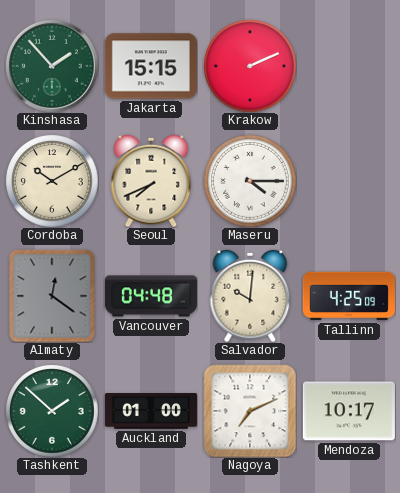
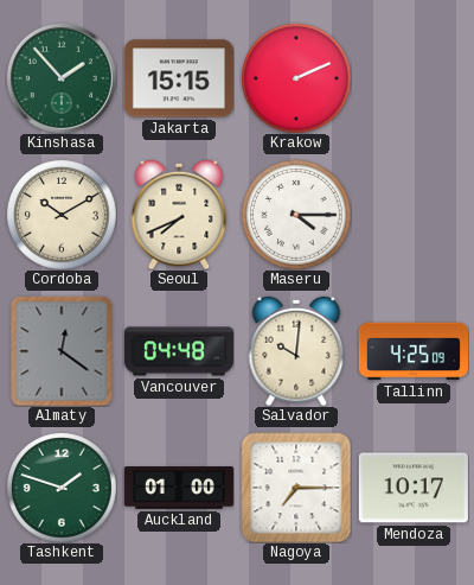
Tashkent: 1:52 -> 1:48 (62, 488)
Nagoya: 7:11 -> 7:15 (296, 488)
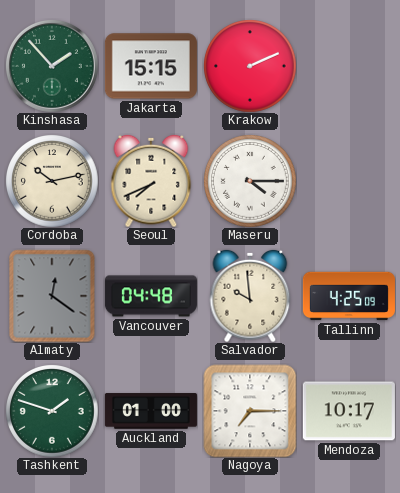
Cordoba: 10:10 -> 10:13 (52, 181)
Salvador: 10:01 -> 9:59 (250, 296)
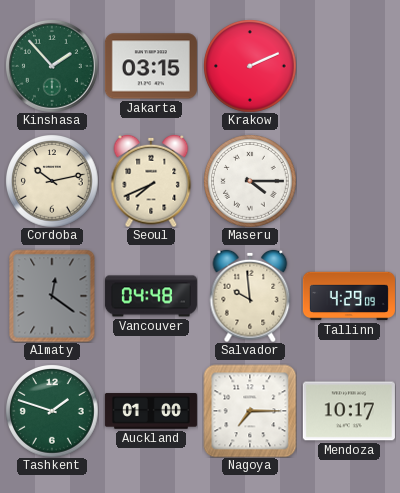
Jakarta: 15:15 -> 03:15 (151, 66)
Tallinn: 4:25 -> 4:29 (349, 296)
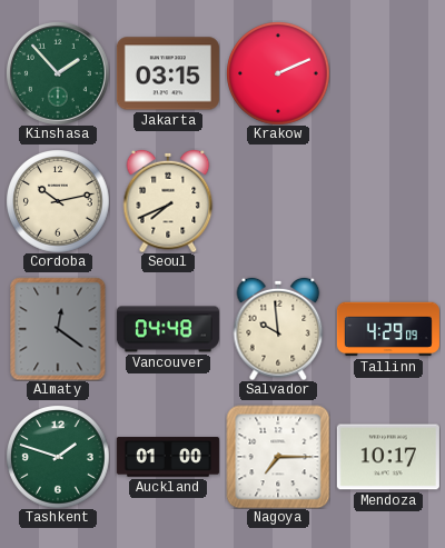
Maseru: 4:15 -> none (250, 181)
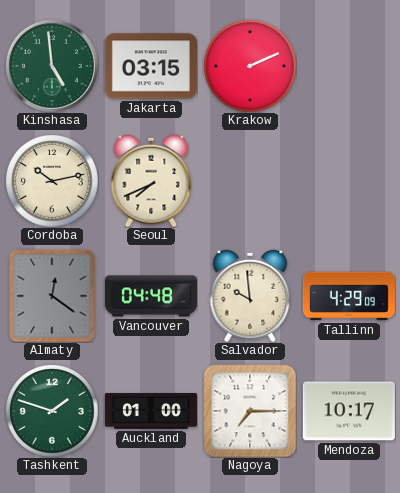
Kinshasa: 1:53 -> 4:59 (52, 66)
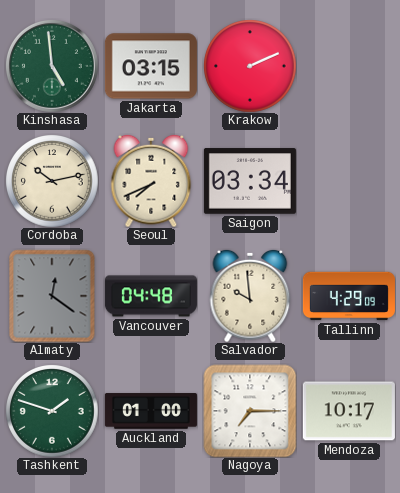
Saigon: none -> 03:34 (250, 181)
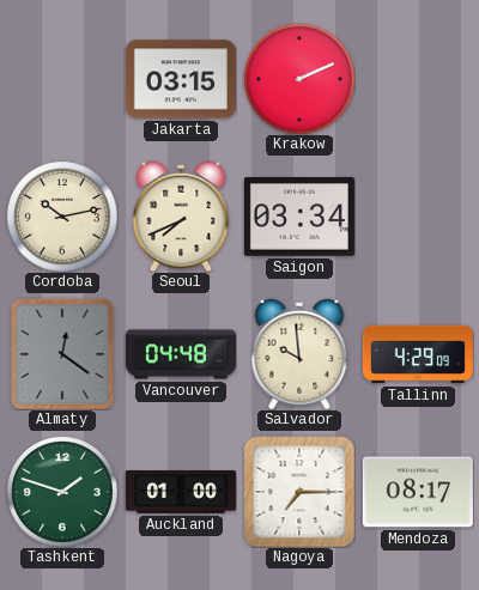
Kinshasa: 4:59 -> none (52, 66)
Mendoza: 10:17 -> 08:17 (418, 492)
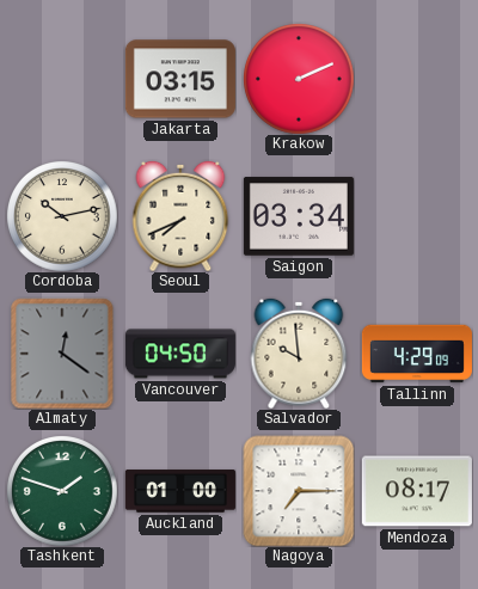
Vancouver: 04:48 -> 04:50 (180, 354)
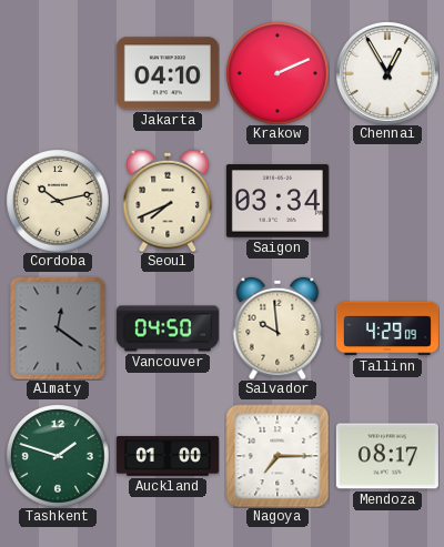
Jakarta: 03:15 -> 04:10 (168, 73)
Chennai: none -> 12:55 (387, 73)
